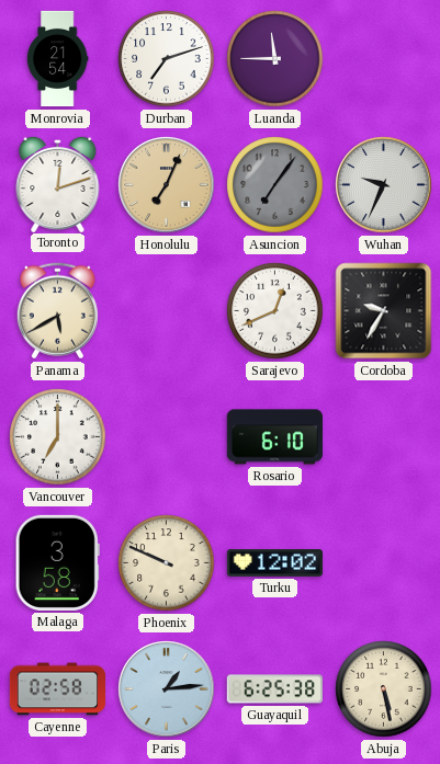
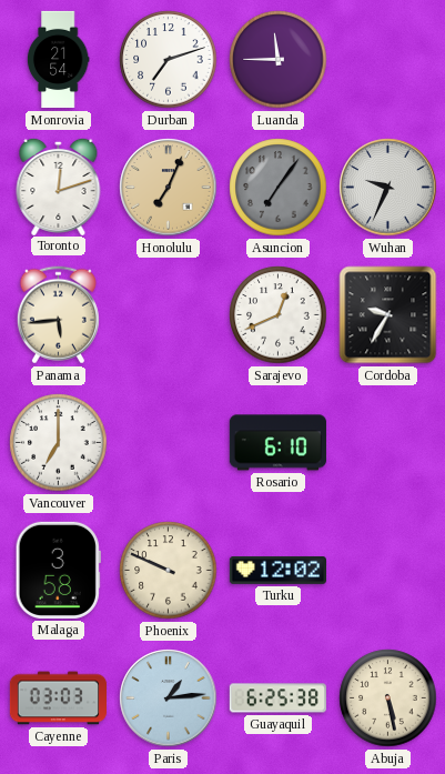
Panama: 5:40 -> 5:44 (58, 315)
Cayenne: 02:58 -> 03:03 (58, 698)
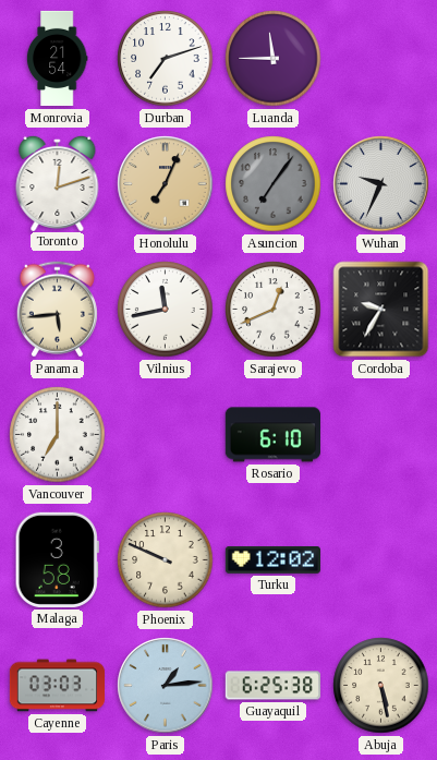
Vilnius: none -> 11:43 (166, 310)
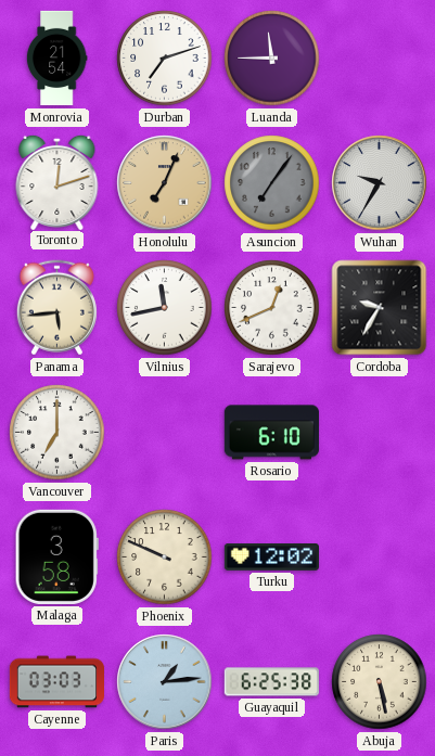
Wuhan: 9:34 -> 9:35 (380, 183)
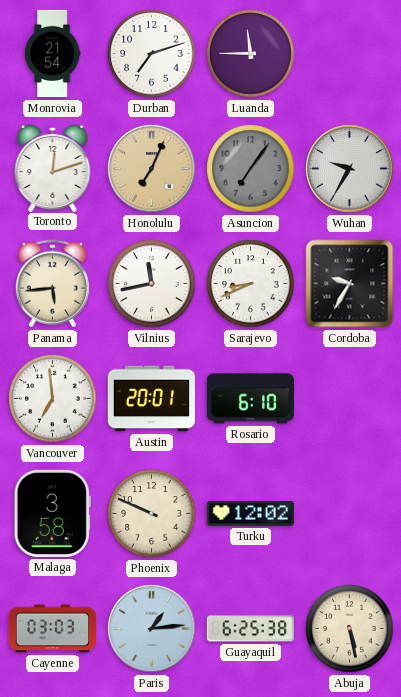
Sarajevo: 12:41 -> 8:41 (251, 284)
Vancouver: 7:00 -> 6:59 (53, 399)
Austin: none -> 20:01 (151, 399)
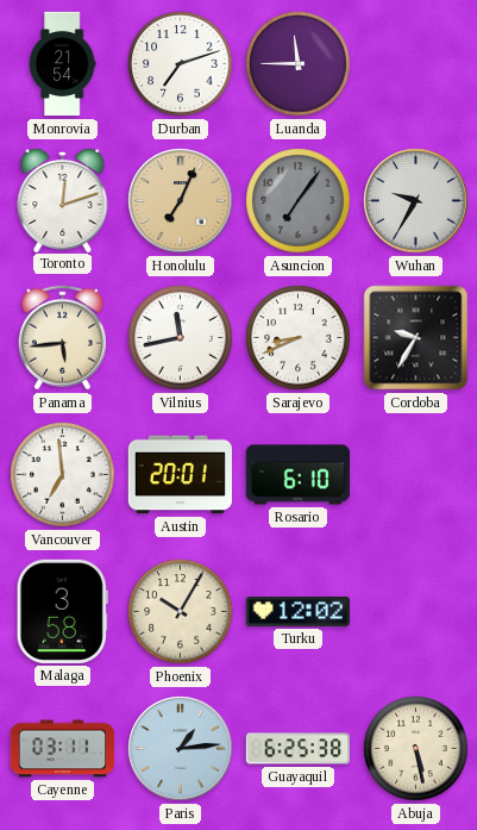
Phoenix: 9:49 -> 10:05 (181, 612)
Cayenne: 03:03 -> 03:11 (62, 749)
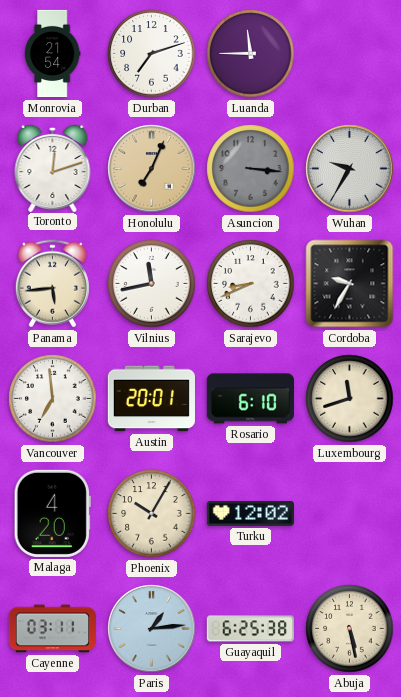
Asuncion: 7:06 -> 3:16 (251, 169)
Luxembourg: none -> 11:42 (350, 399)
Malaga: 3:58 -> 4:20 (52, 513)
